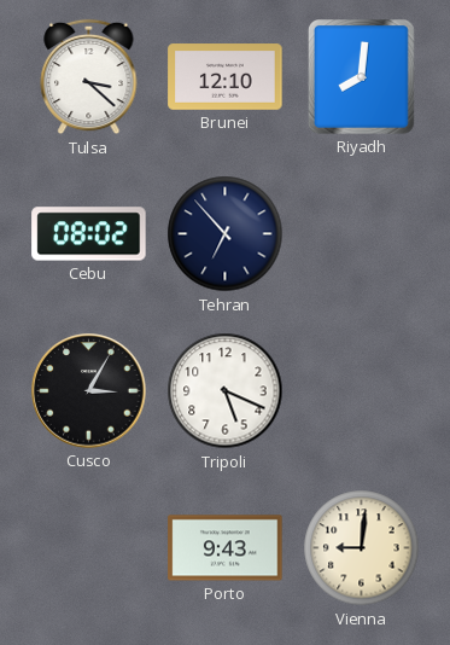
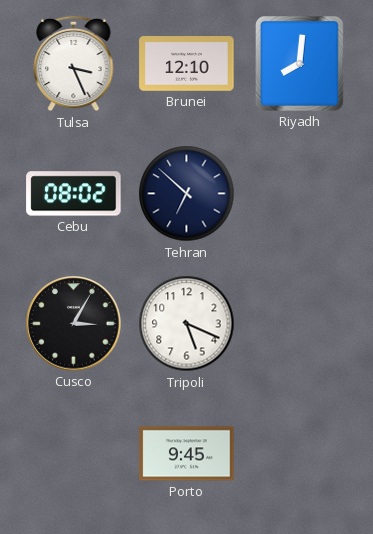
Tulsa: 3:22 -> 3:26 (74, 64)
Tehran: 6:53 -> 6:52 (187, 194)
Porto: 9:43 -> 9:45 (187, 454)
Vienna: 9:01 -> none (362, 548)
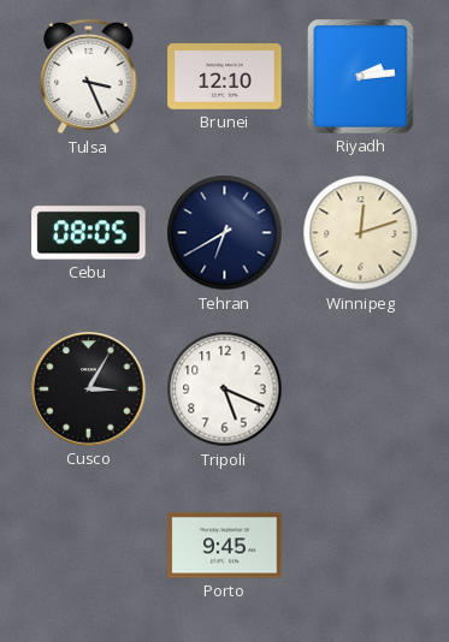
Riyadh: 8:01 -> 2:14 (361, 77)
Cebu: 08:02 -> 08:05 (89, 233)
Tehran: 6:52 -> 6:40 (225, 233)
Winnipeg: none -> 12:12 (361, 233)
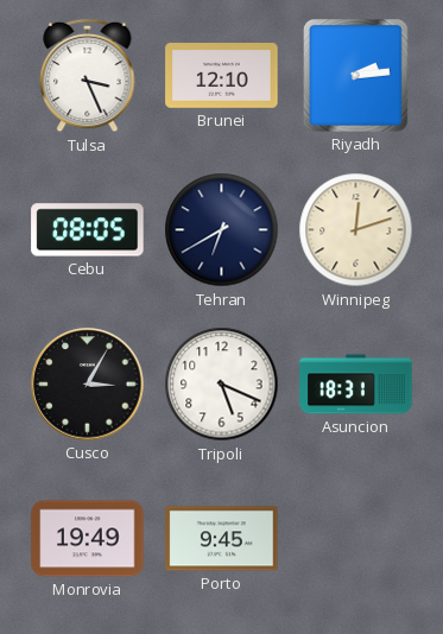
Asuncion: none -> 18:31 (356, 385)
Monrovia: none -> 19:49 (88, 539)
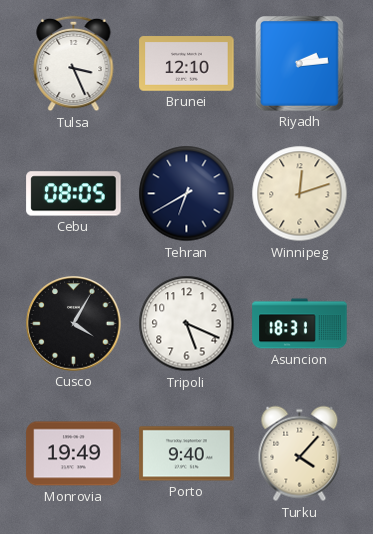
Cusco: 3:05 -> 4:05 (74, 324)
Porto: 9:45 -> 9:40 (187, 454)
Turku: none -> 4:07 (300, 454)
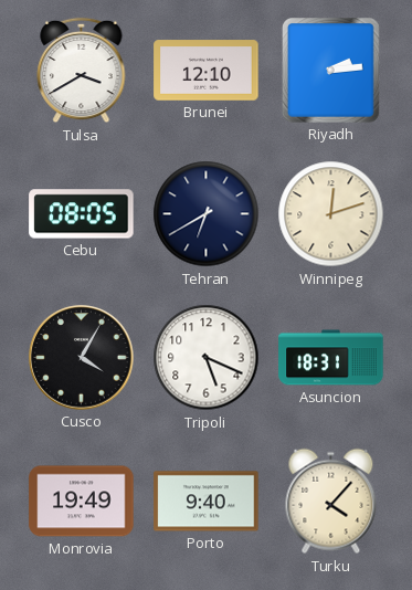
Tulsa: 3:26 -> 3:40 (82, 71)
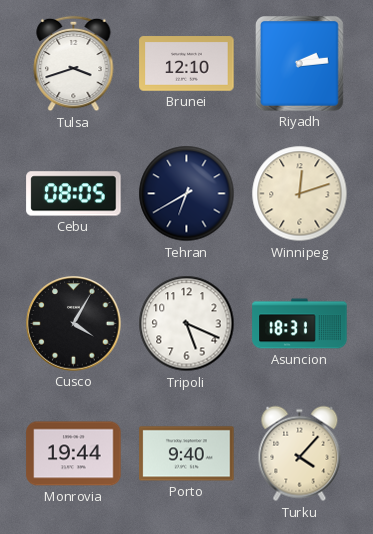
Tulsa: 3:40 -> 3:42 (74, 64)
Monrovia: 19:49 -> 19:44 (74, 454)
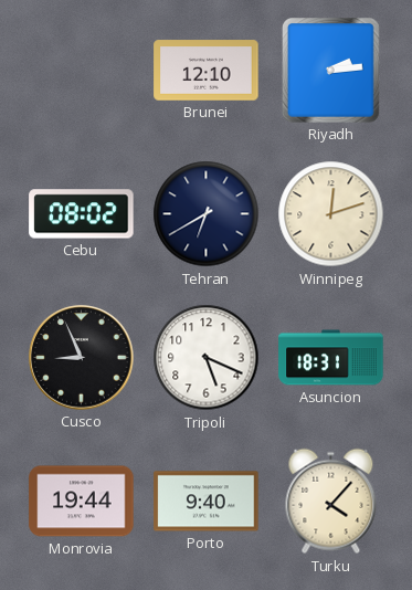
Tulsa: 3:42 -> none (74, 64)
Cebu: 08:05 -> 08:02 (82, 214)
Cusco: 4:05 -> 8:56 (82, 358)
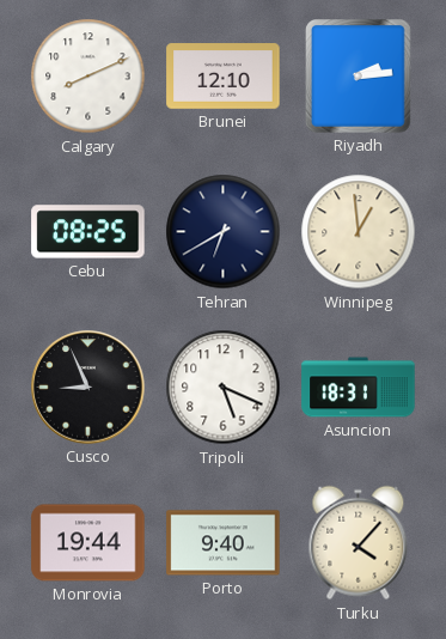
Calgary: none -> 8:11 (88, 77)
Cebu: 08:02 -> 08:25 (88, 232)
Winnipeg: 12:12 -> 12:59 (359, 232)
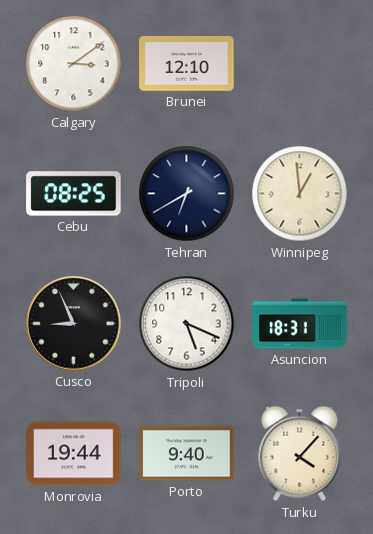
Calgary: 8:11 -> 3:09 (74, 64)
Riyadh: 2:14 -> none (359, 77)
